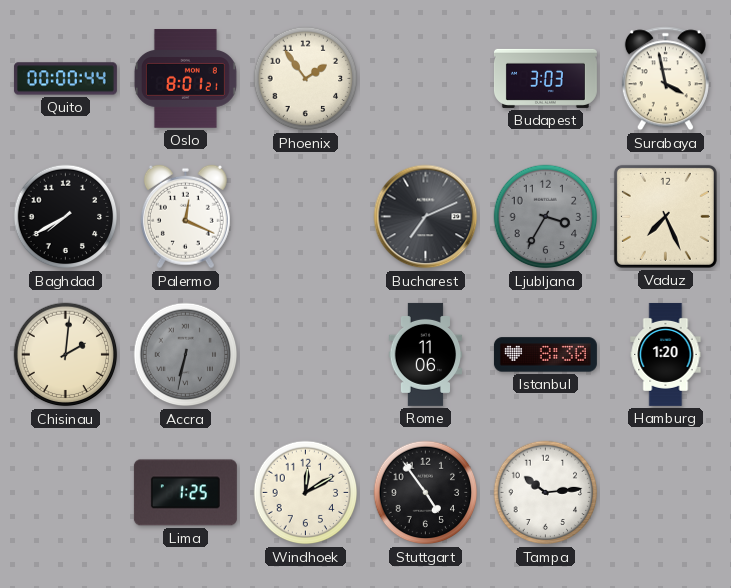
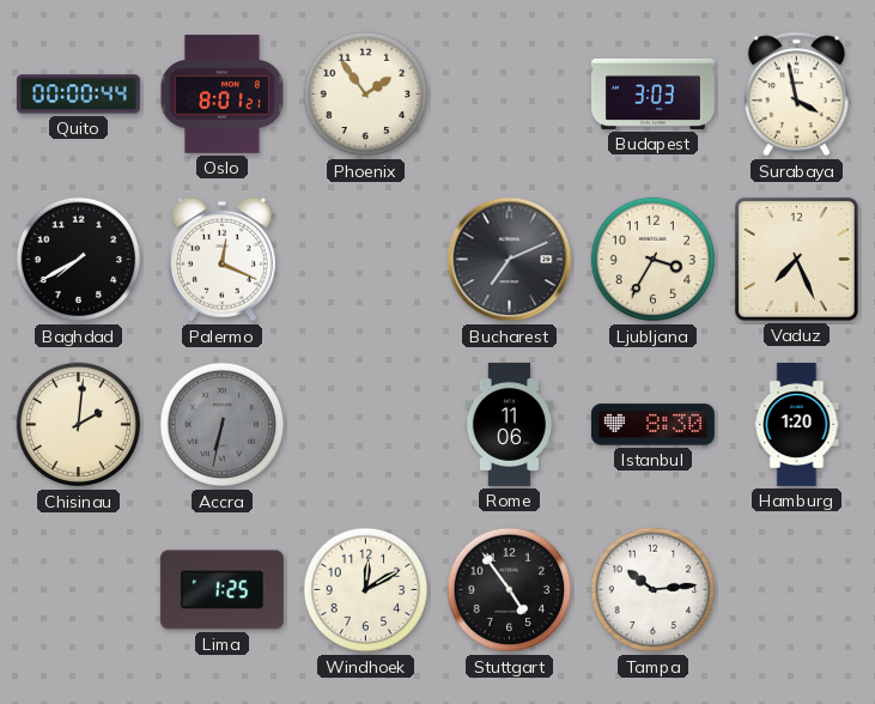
Ljubljana dial: grey -> cream (654, 260)
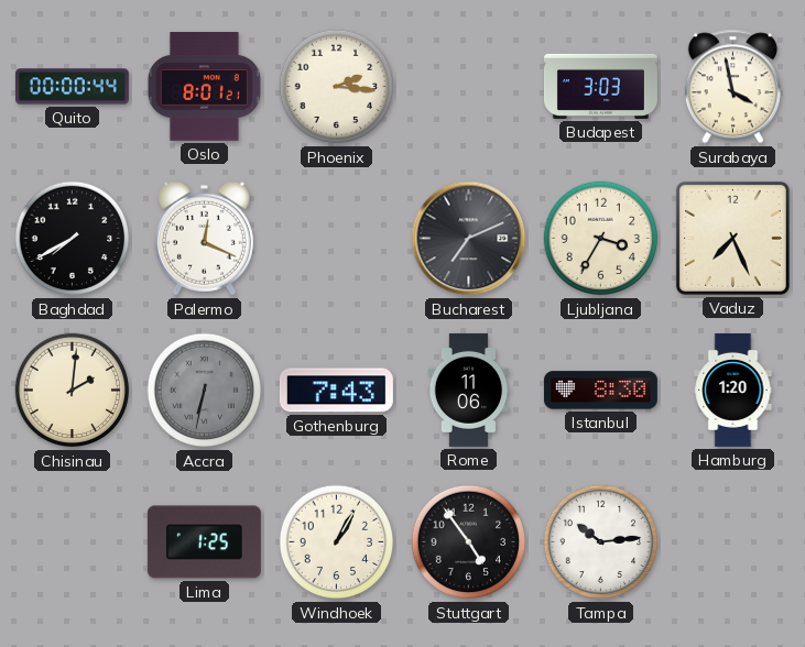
Phoenix: 1:54 -> 2:16 (337, 87)
Gothenburg: none -> 7:43 (336, 391)
Windhoek: 12:10 -> 1:05 (337, 542)
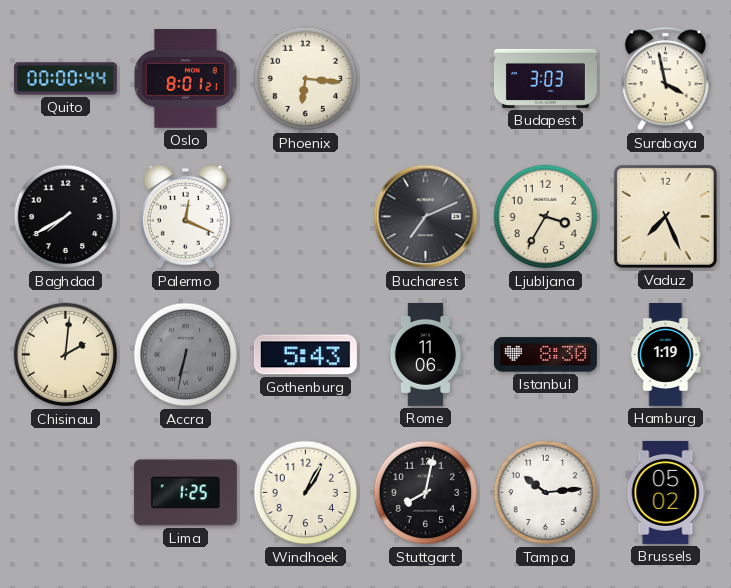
Phoenix: 2:16 -> 6:16 (306, 79)
Gothenburg: 7:43 -> 5:43 (305, 355)
Hamburg: 1:20 -> 1:19 (666, 354)
Stuttgart: 4:54 -> 8:02 (426, 493)
Brussels: none -> 05:02 (666, 492)
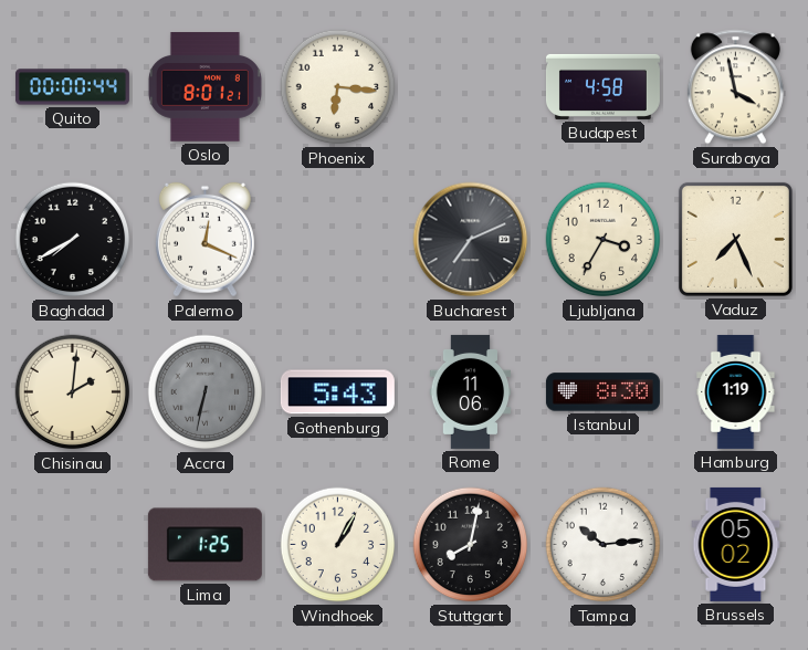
Budapest: 3:03 -> 4:58 (602, 86)
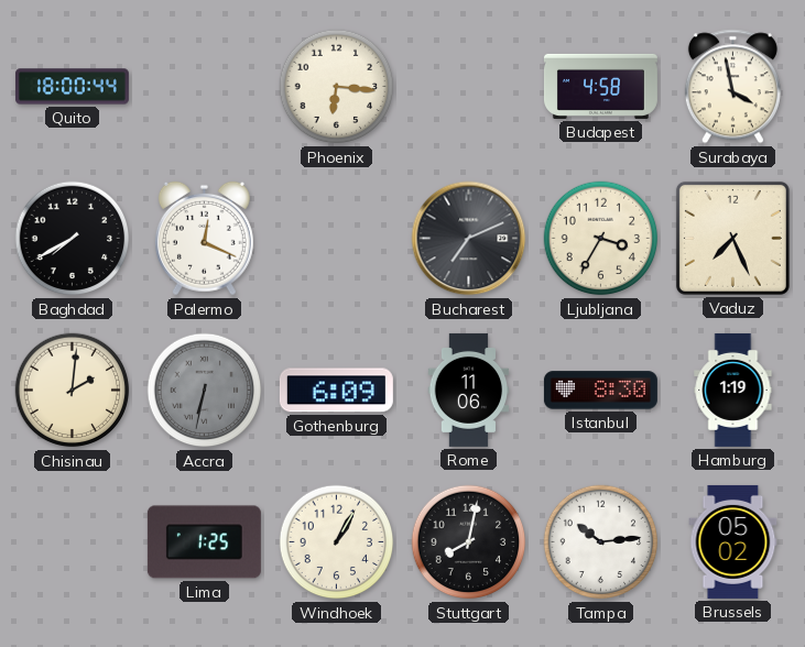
Quito: 00:00 -> 18:00 (72, 87)
Oslo: 8:01 -> none (204, 87)
Gothenburg: 5:43 -> 6:09 (336, 391)
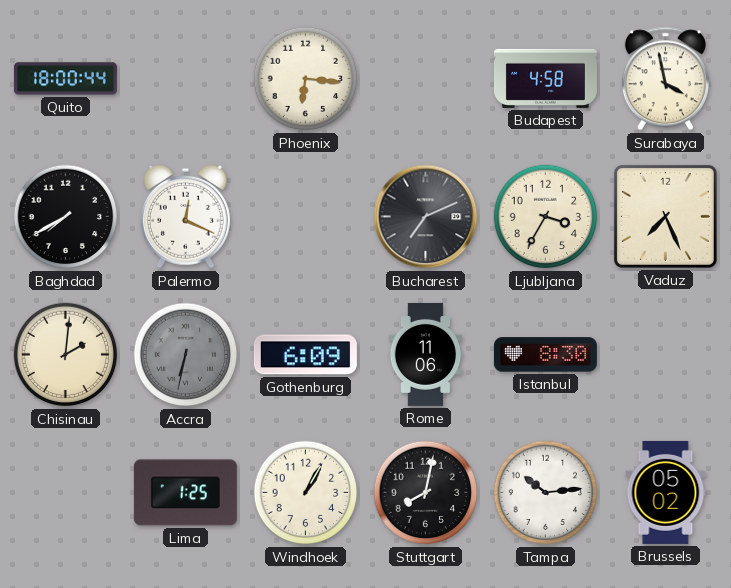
Hamburg: 1:19 -> none (733, 390)
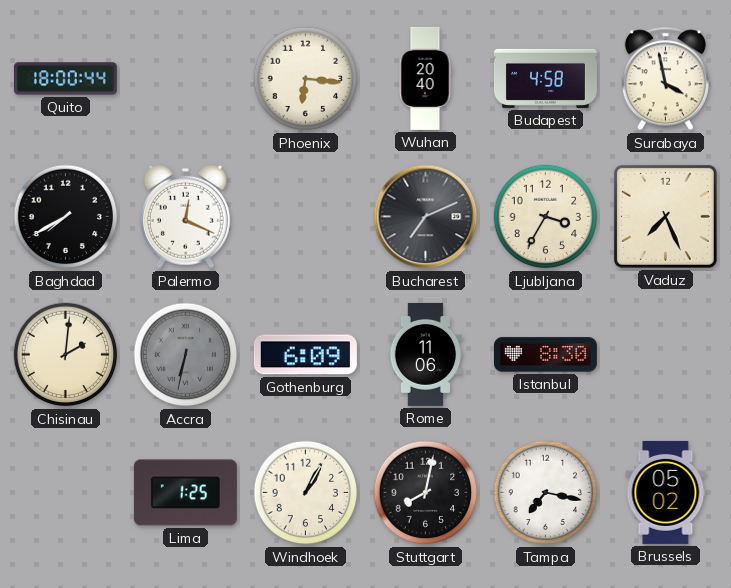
Wuhan: none -> 20:40 (425, 78)
Tampa: 10:14 -> 7:17 (546, 493)
